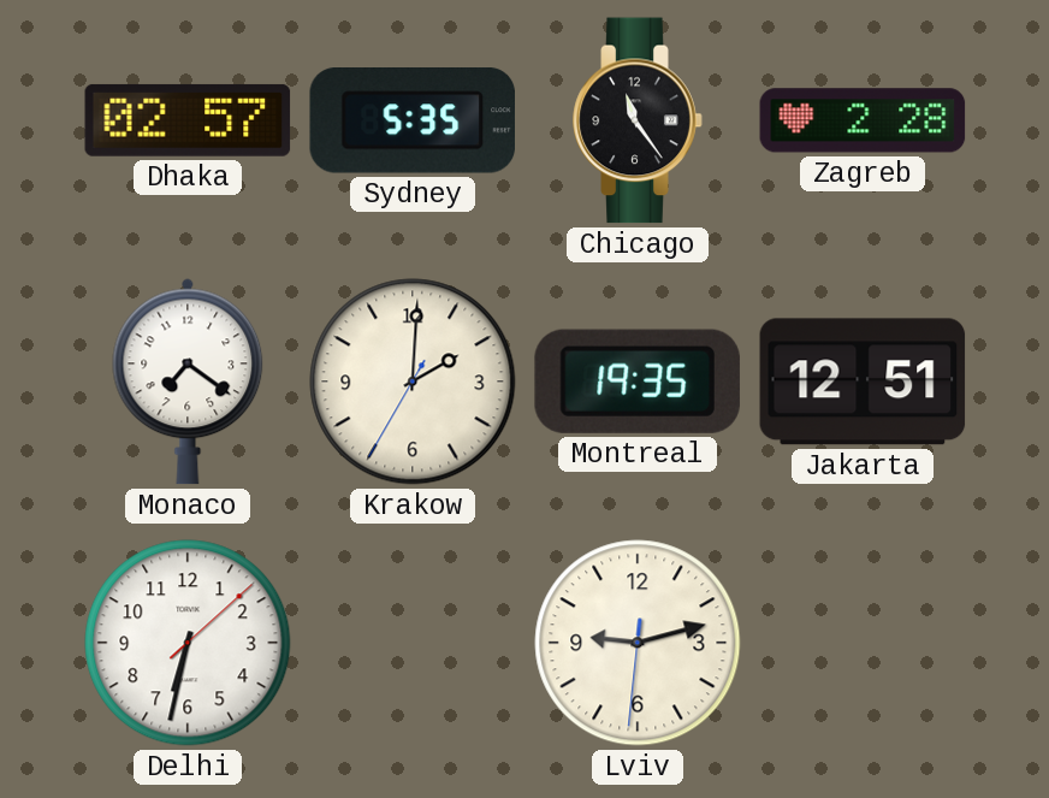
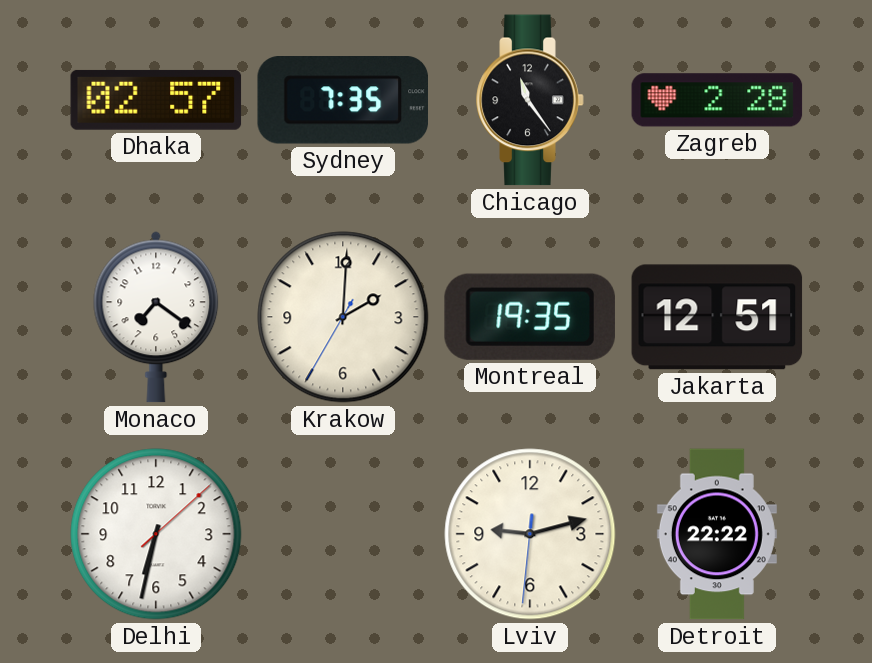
Sydney: 5:35 -> 7:35 (342, 101)
Detroit: none -> 22:22 (717, 534)
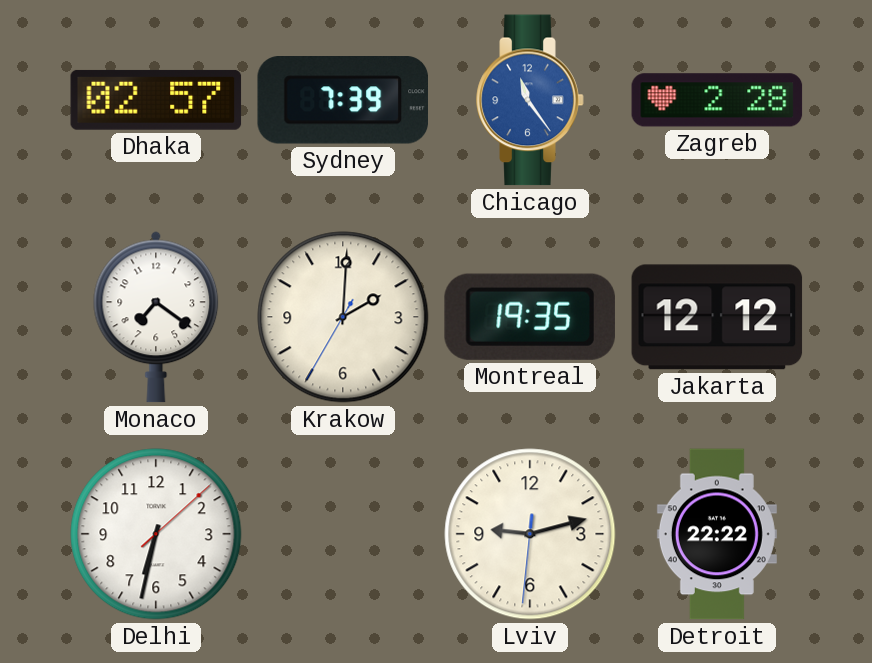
Sydney: 7:35 -> 7:39 (342, 101)
Chicago dial: black -> blue (530, 100)
Jakarta: 12:51 -> 12:12 (717, 317)
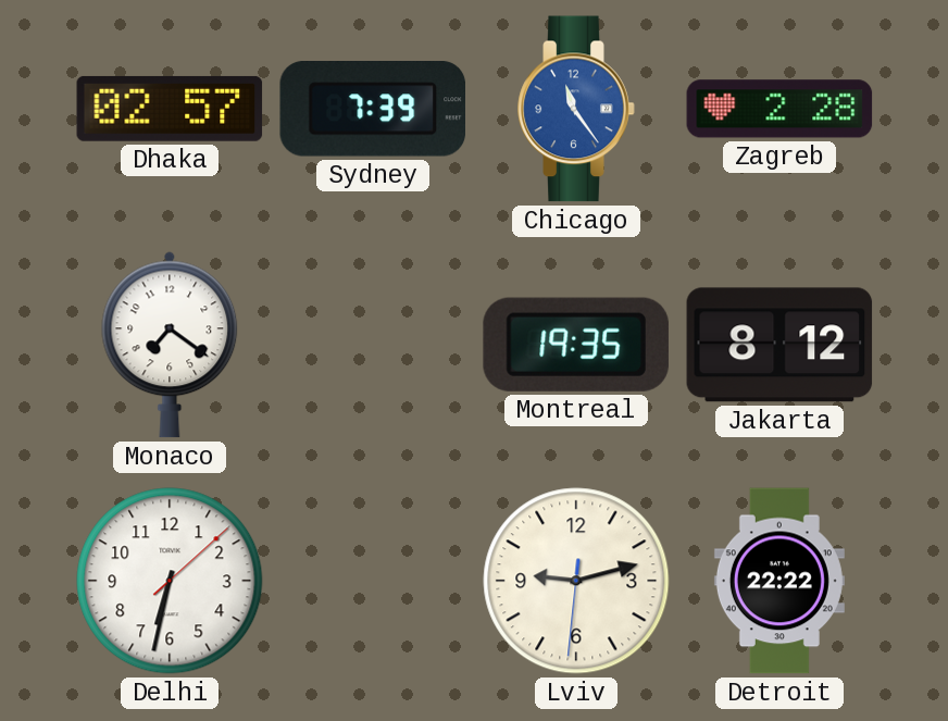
Krakow: 2:00 -> none (343, 317)
Jakarta: 12:12 -> 8:12 (779, 345)
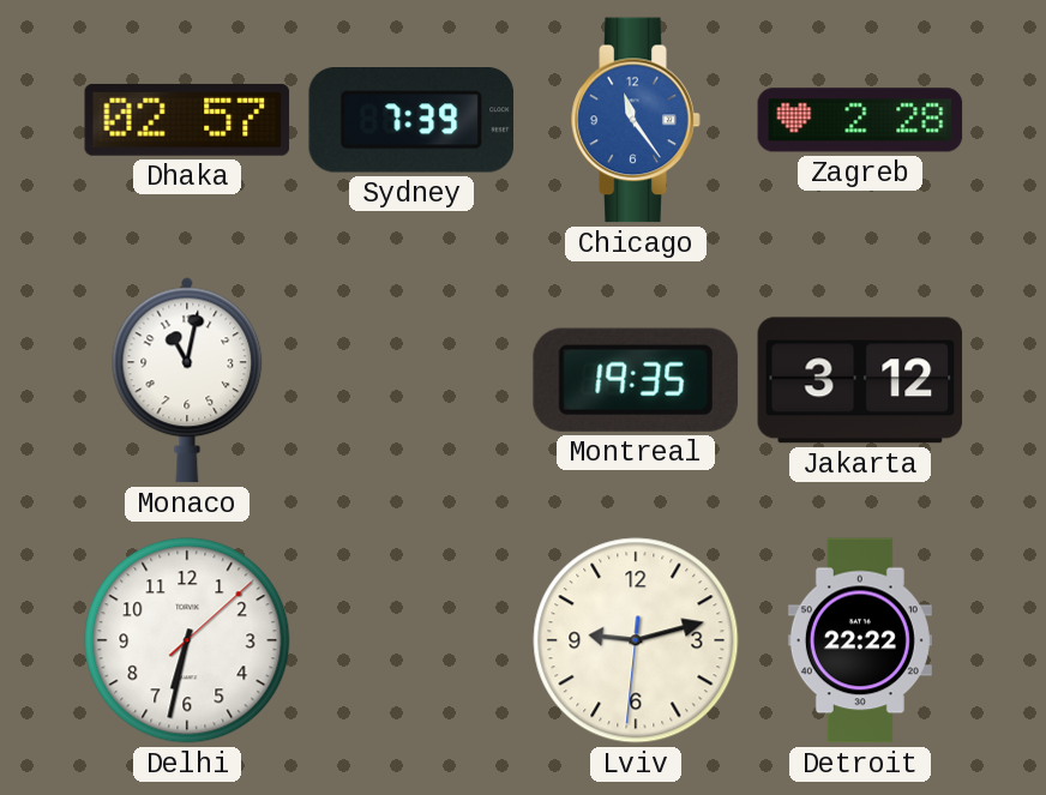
Monaco: 7:21 -> 11:02 (187, 380)
Jakarta: 8:12 -> 3:12 (860, 380)
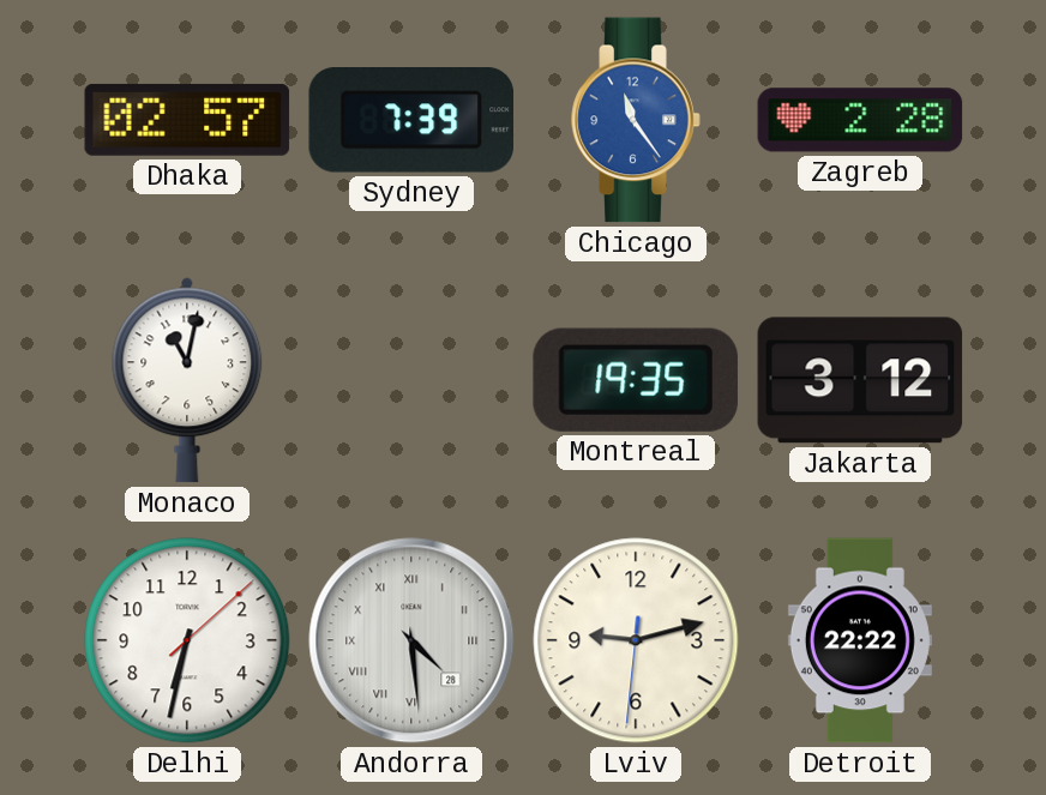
Andorra: none -> 4:29 (411, 640)
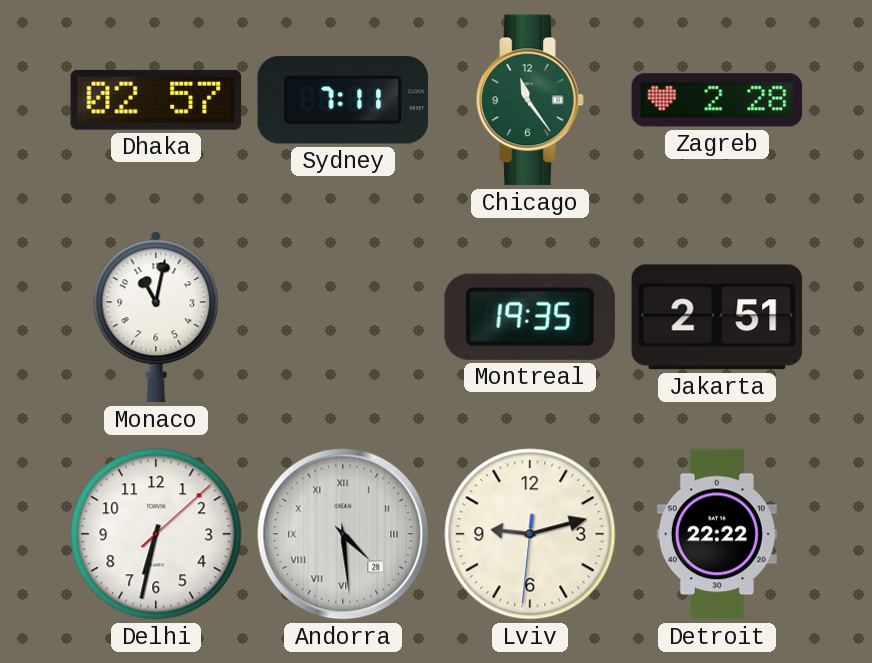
Sydney: 7:39 -> 7:11 (342, 101)
Chicago dial: blue -> green (530, 100)
Jakarta: 3:12 -> 2:51 (717, 317)
